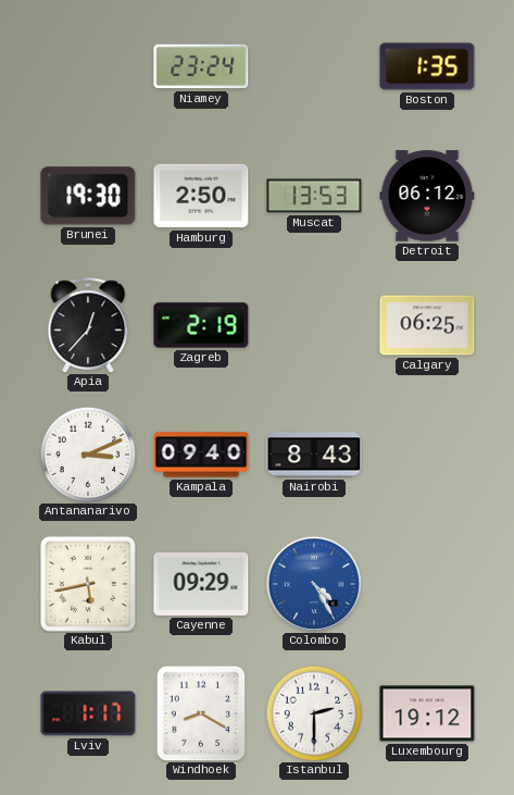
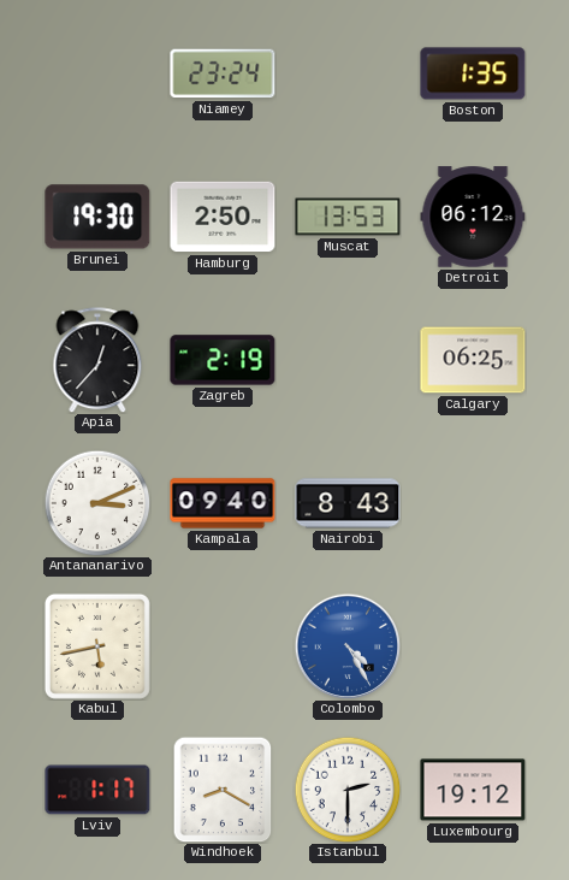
Cayenne: 09:29 -> none (201, 584)
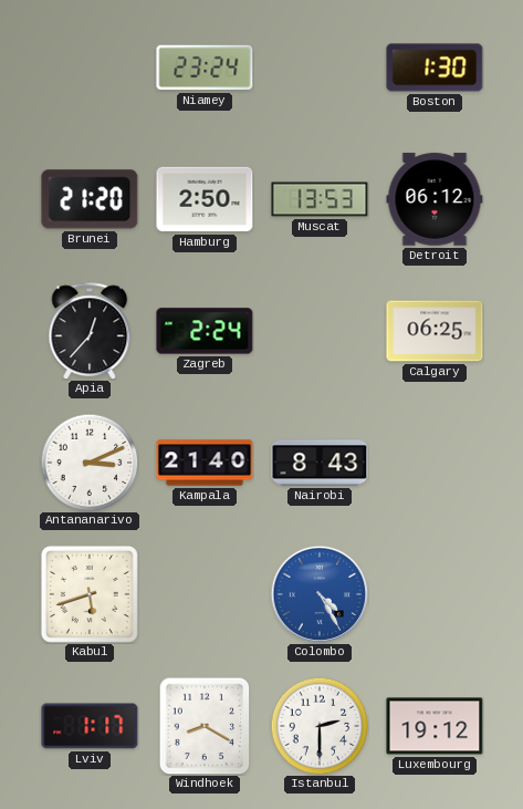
Boston: 1:35 -> 1:30 (435, 68)
Brunei: 19:30 -> 21:20 (90, 199)
Zagreb: 2:19 -> 2:24 (205, 331)
Kampala: 09:40 -> 21:40 (205, 463)
Kabul: 5:43 -> 5:42 (90, 594)
